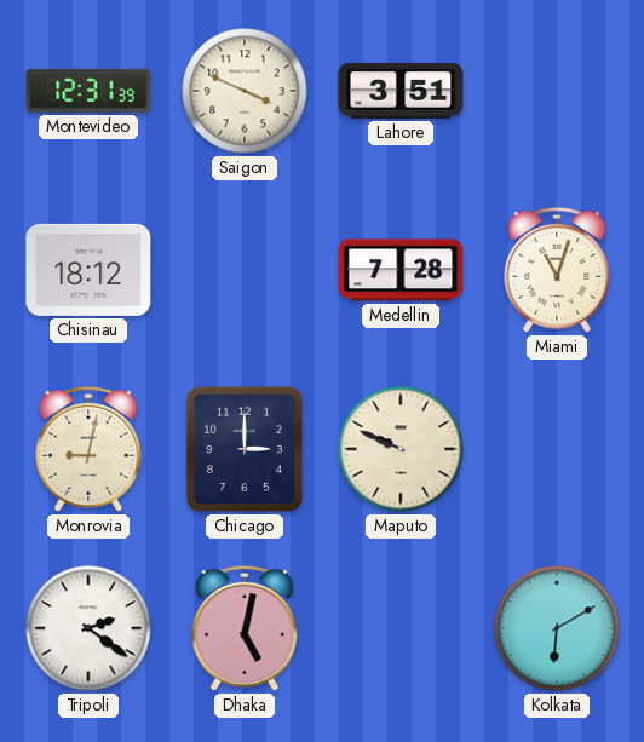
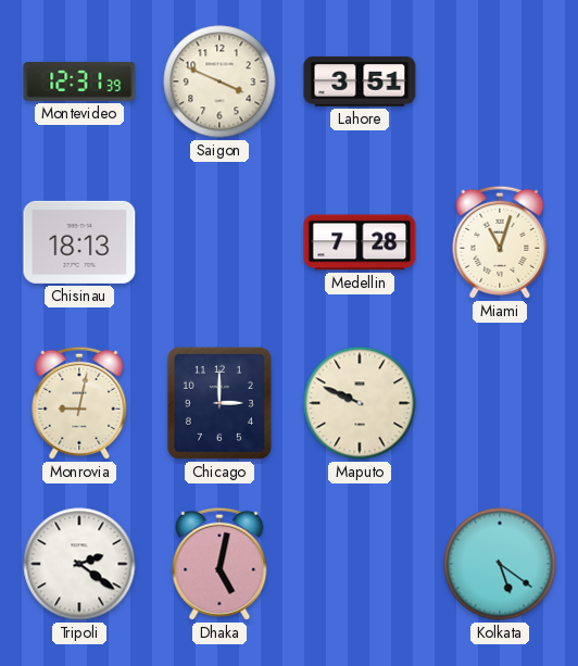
Chisinau: 18:12 -> 18:13 (79, 242)
Kolkata: 6:10 -> 5:21 (500, 564)
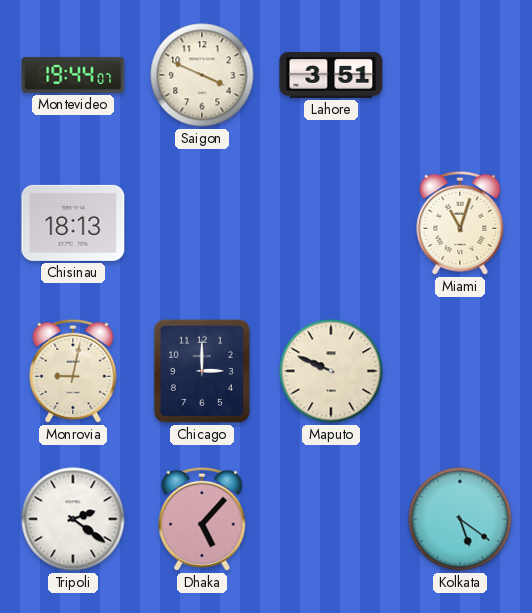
Montevideo: 12:31 -> 19:44 (73, 75)
Medellin: 7:28 -> none (360, 242)
Dhaka: 5:02 -> 5:07 (202, 519)
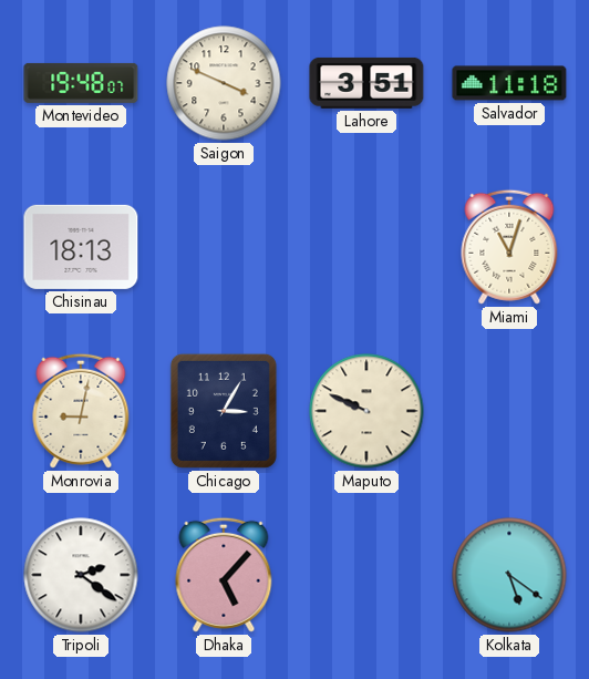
Montevideo: 19:44 -> 19:48 (81, 83)
Salvador: none -> 11:18 (509, 83)
Chicago: 3:00 -> 3:05 (224, 411)
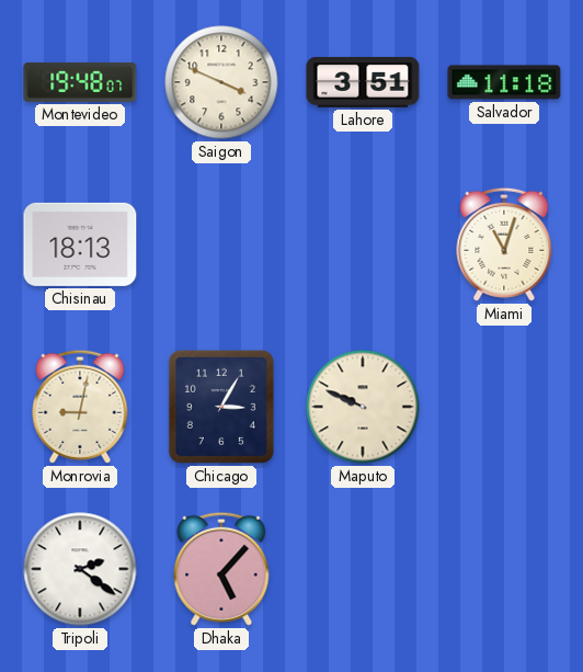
Kolkata: 5:21 -> none (509, 575)
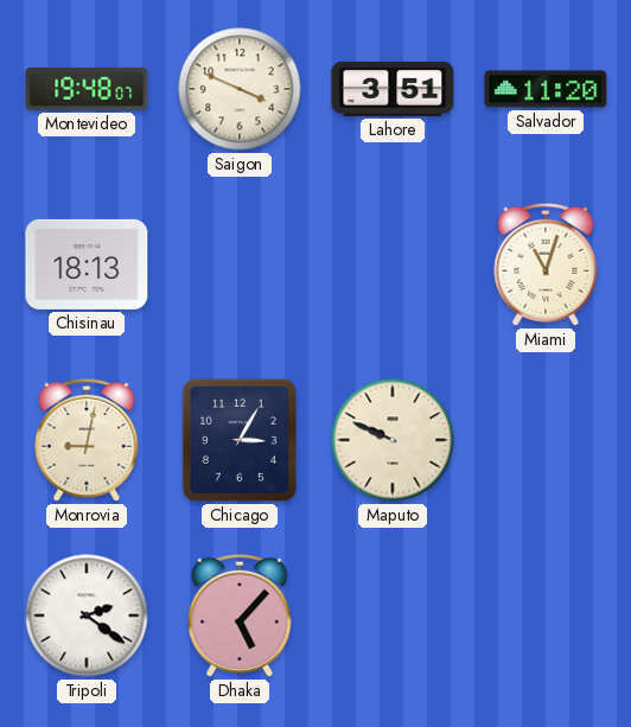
Salvador: 11:18 -> 11:20 (546, 89)
